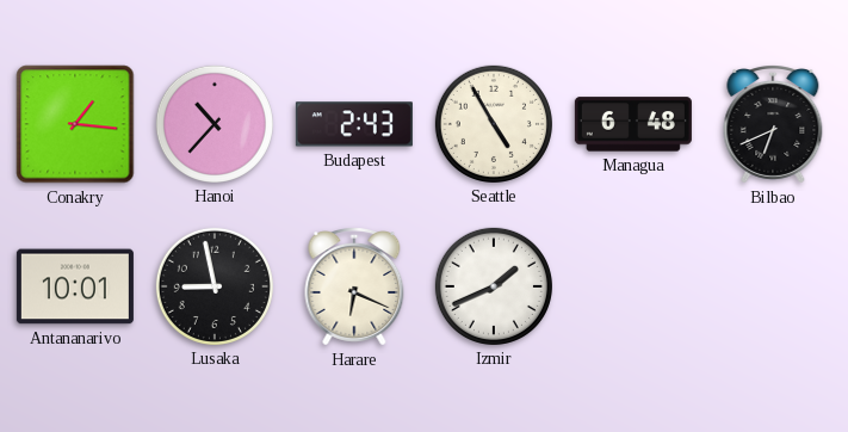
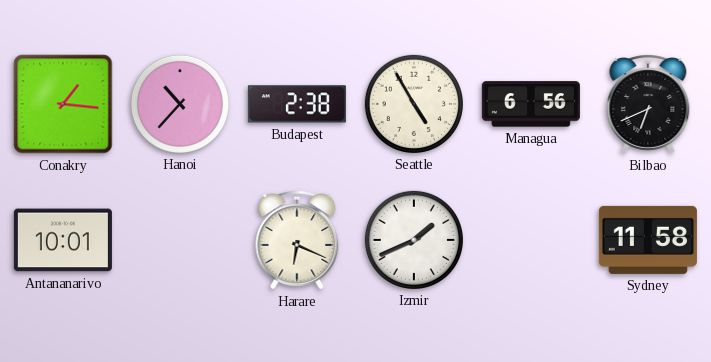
Budapest: 2:43 -> 2:38 (297, 104)
Managua: 6:48 -> 6:56 (531, 104)
Lusaka: 8:58 -> none (215, 286)
Sydney: none -> 11:58 (648, 240)
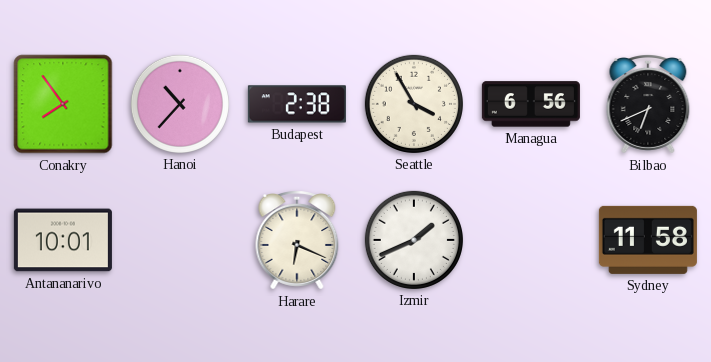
Conakry: 1:16 -> 7:54 (63, 104)
Seattle: 4:55 -> 3:55 (414, 104)
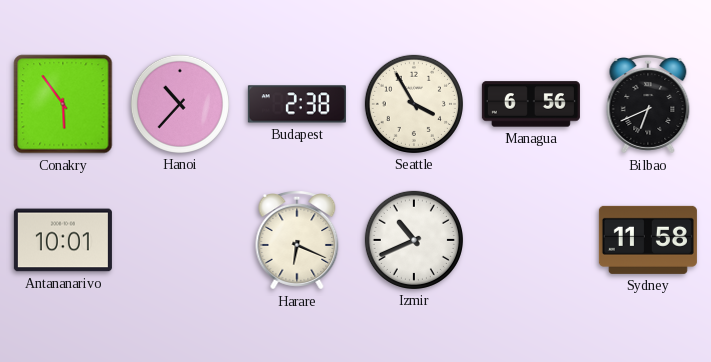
Conakry: 7:54 -> 5:54 (63, 104)
Izmir: 1:41 -> 10:41 (414, 240)
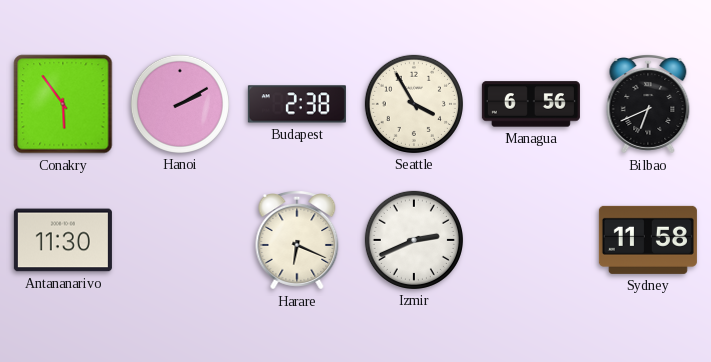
Hanoi: 10:37 -> 2:10 (180, 104)
Antananarivo: 10:01 -> 11:30 (63, 240)
Izmir: 10:41 -> 2:41 (414, 240)
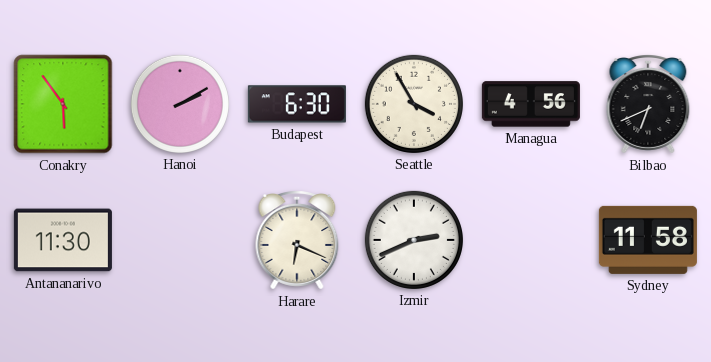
Budapest: 2:38 -> 6:30 (297, 104)
Managua: 6:56 -> 4:56 (531, 104)
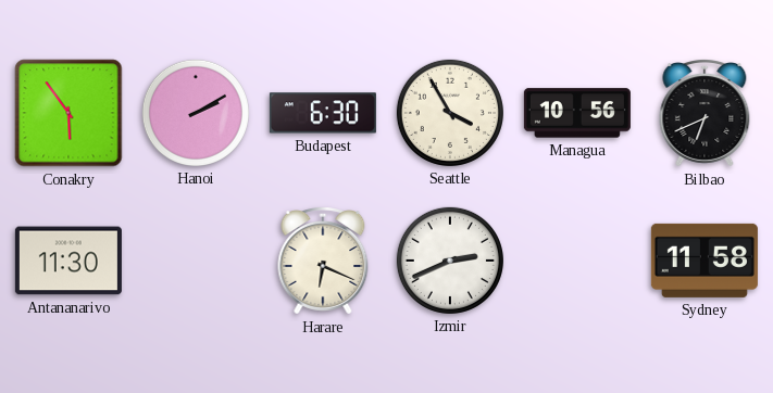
Managua: 4:56 -> 10:56 (577, 113)
